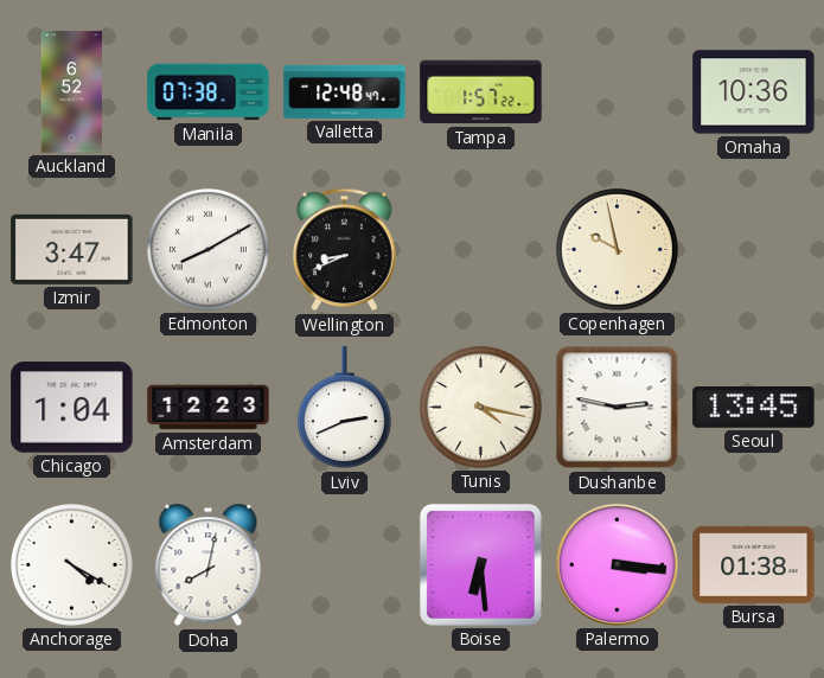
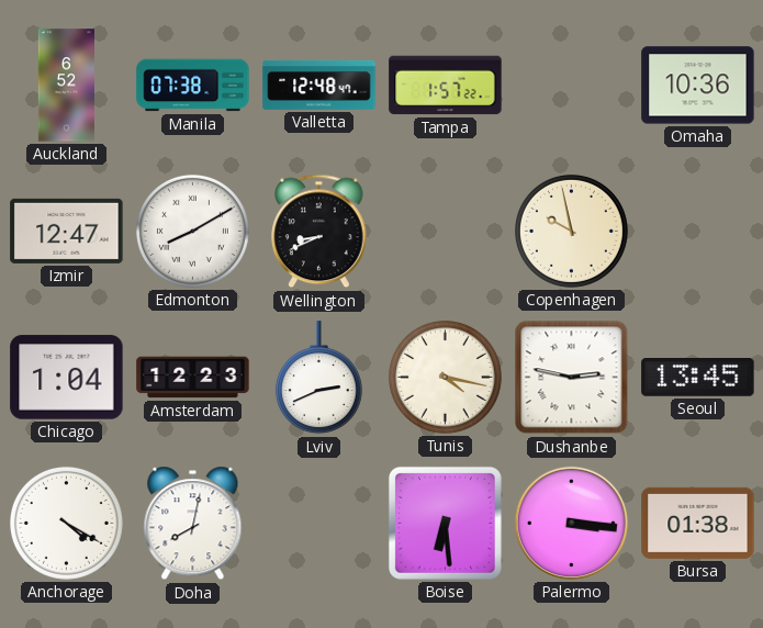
Izmir: 3:47 -> 12:47 (67, 231)
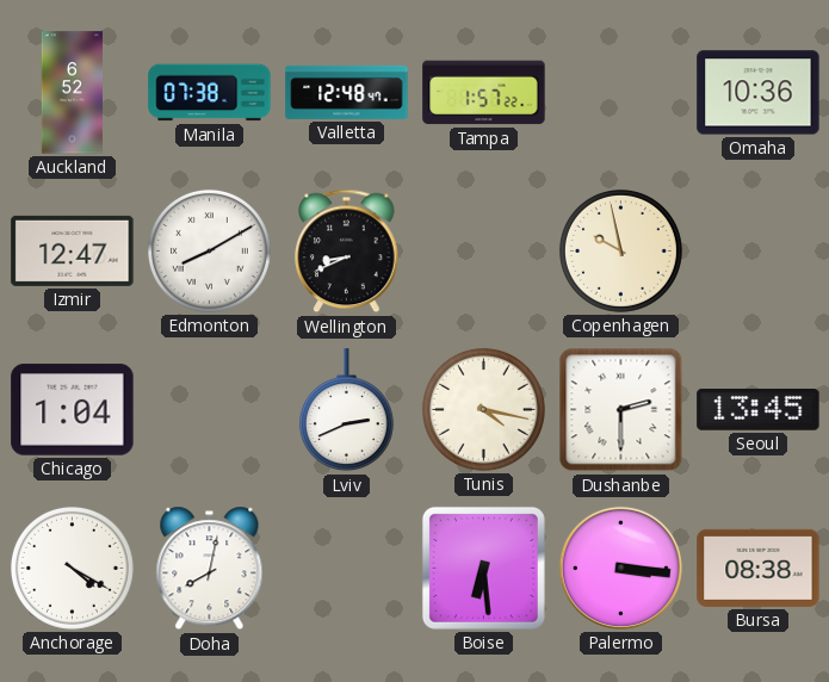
Amsterdam: 12:23 -> none (193, 378)
Dushanbe: 2:47 -> 2:30 (621, 410)
Bursa: 01:38 -> 08:38 (759, 568)
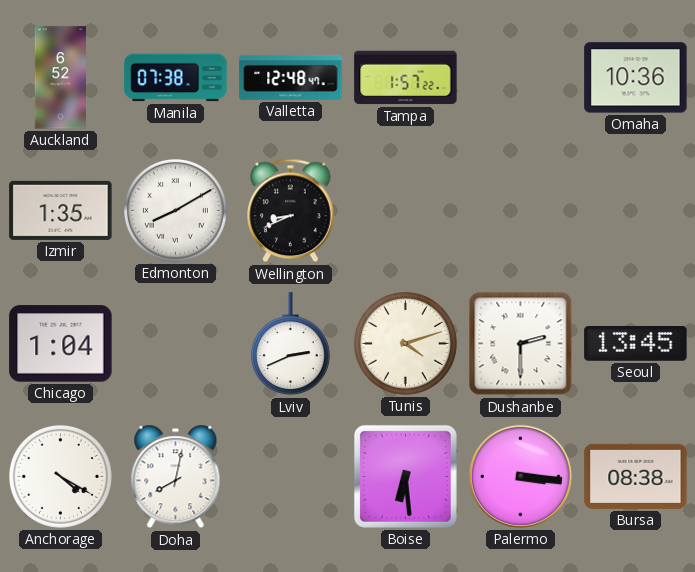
Izmir: 12:47 -> 1:35 (61, 210)
Copenhagen: 9:58 -> none (620, 250)
Tunis: 4:17 -> 4:12 (405, 343)
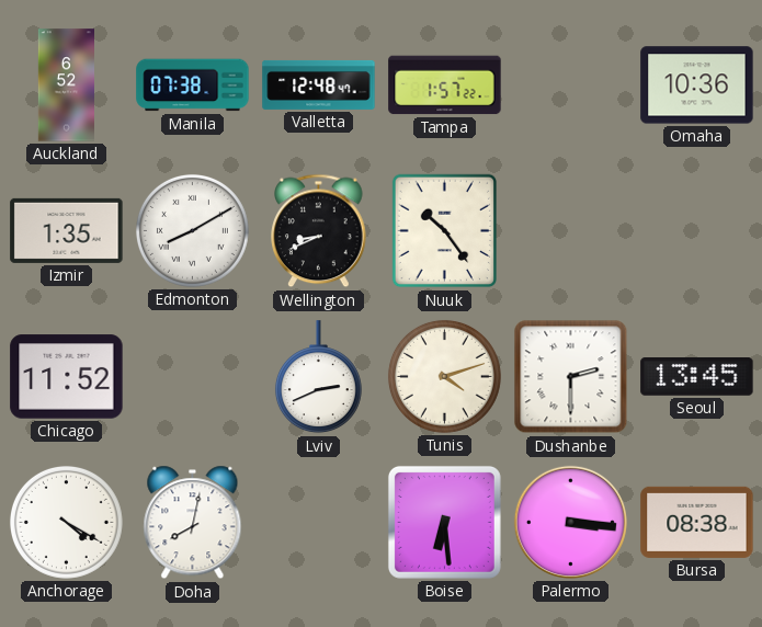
Nuuk: none -> 10:24 (445, 231)
Chicago: 1:04 -> 11:52 (67, 377)
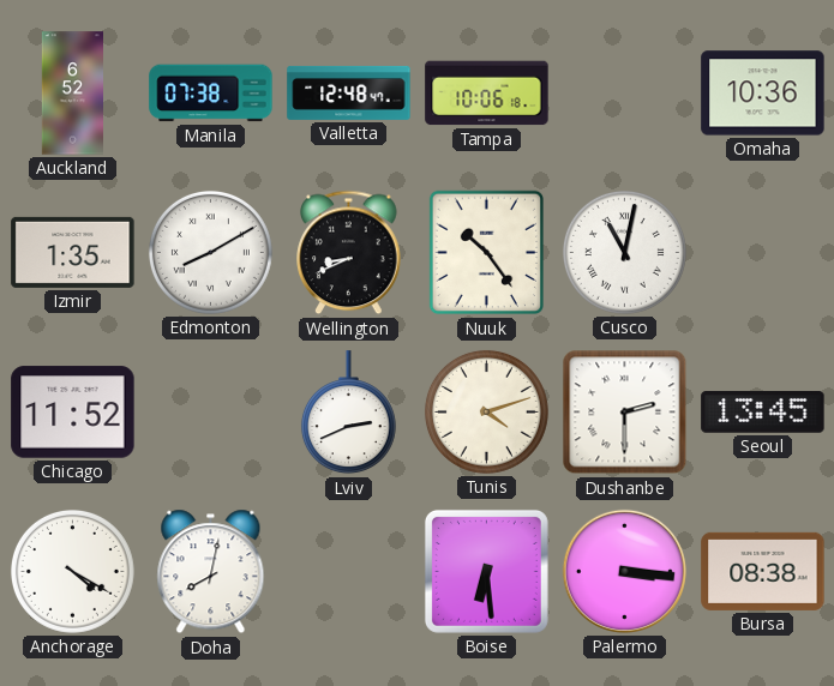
Tampa: 1:57 -> 10:06 (487, 94)
Cusco: none -> 11:02 (624, 252)
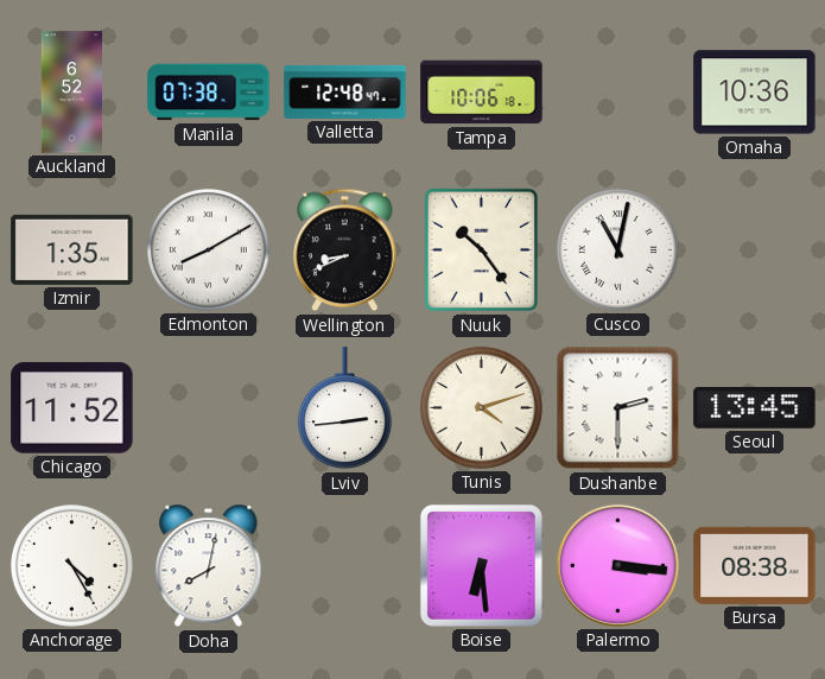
Lviv: 2:41 -> 2:44 (344, 408)
Anchorage: 4:20 -> 4:25 (71, 565)
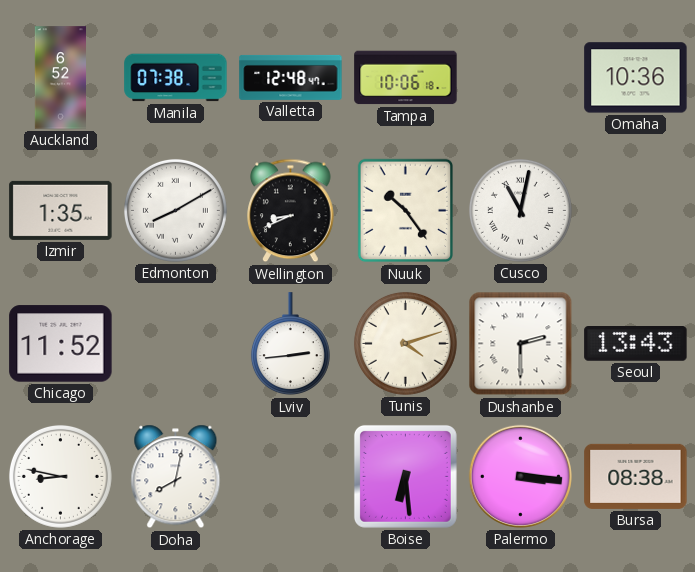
Seoul: 13:45 -> 13:43 (636, 344)
Anchorage: 4:25 -> 8:47 (60, 476)
